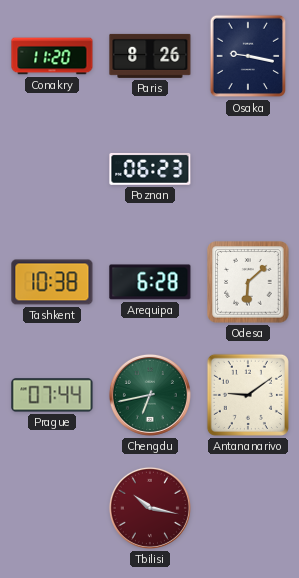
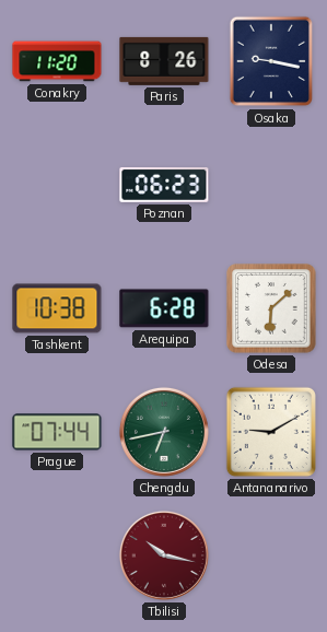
Antananarivo: 9:09 -> 9:10 (271, 432)
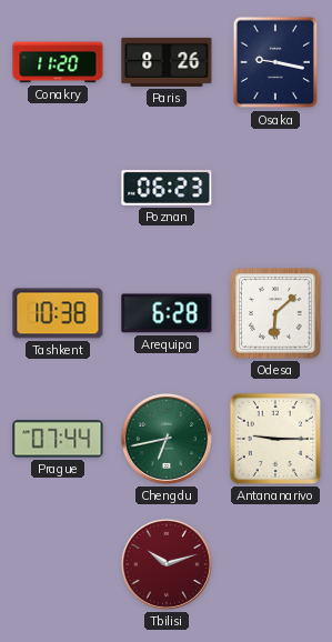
Antananarivo: 9:10 -> 9:15 (275, 439)
Tbilisi: 10:17 -> 10:12 (167, 564)
